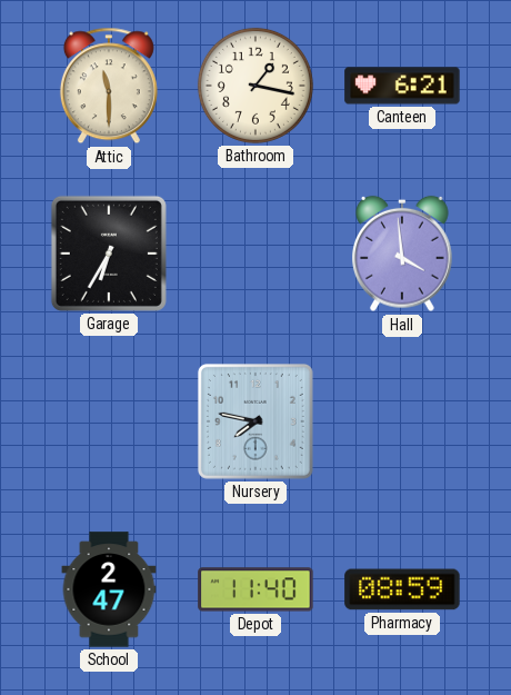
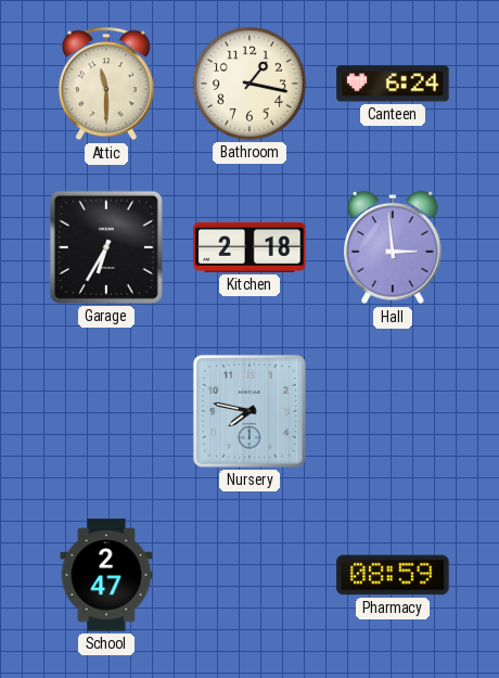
Canteen: 6:21 -> 6:24 (393, 84)
Kitchen: none -> 2:18 (250, 247)
Hall: 3:59 -> 2:59 (394, 247)
Depot: 11:40 -> none (255, 589)
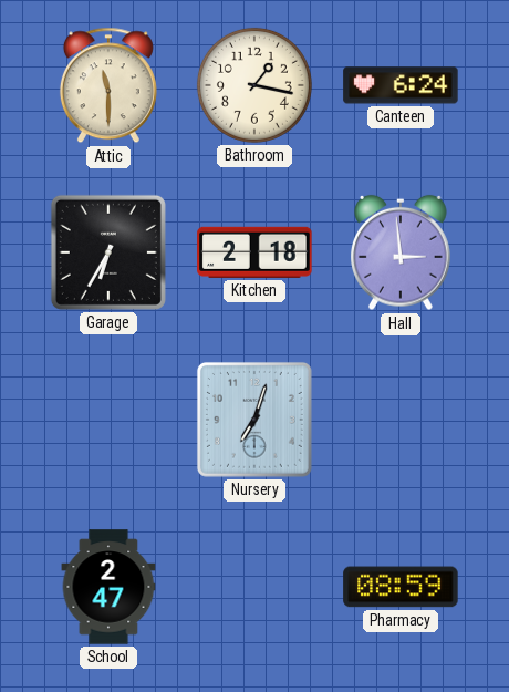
Nursery: 7:47 -> 7:03 (254, 420)
